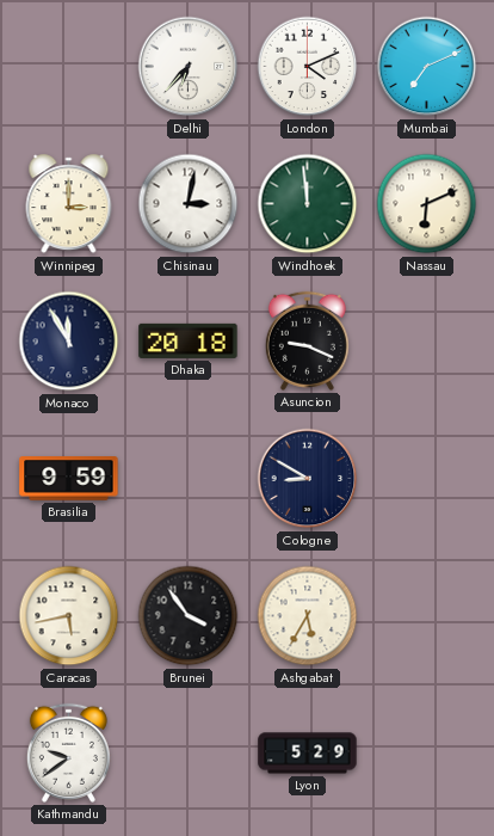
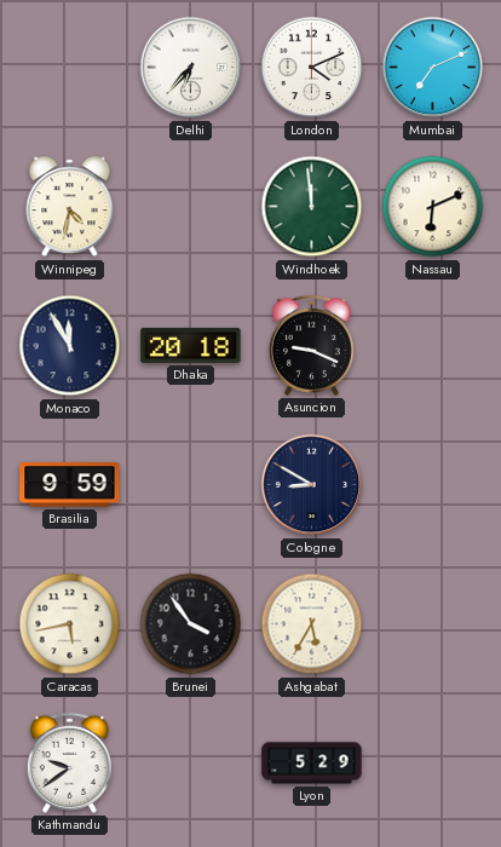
Winnipeg: 3:00 -> 4:32 (70, 207)
Chisinau: 3:02 -> none (189, 204)
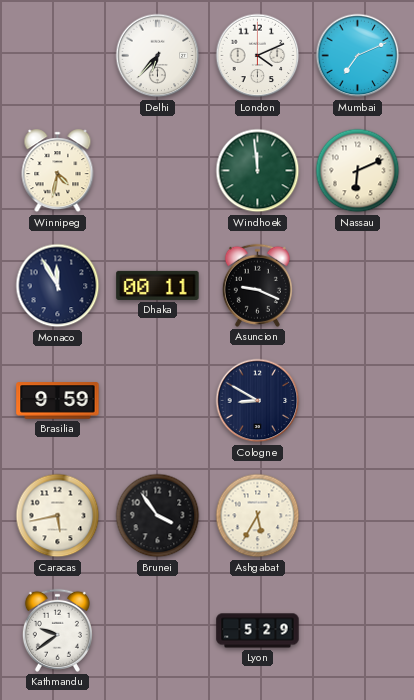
Dhaka: 20:18 -> 00:11 (158, 285)
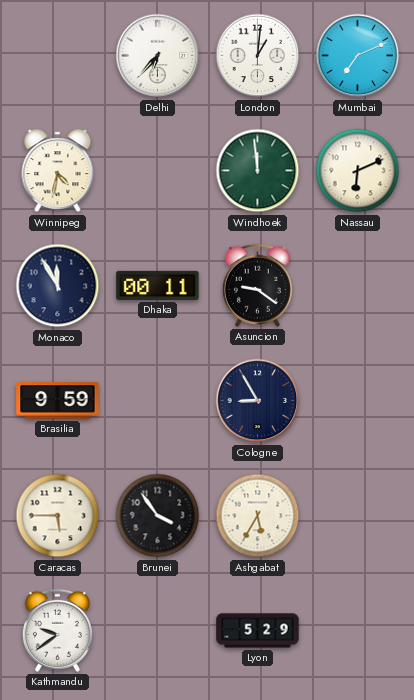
London: 4:11 -> 1:01 (258, 56)
Asuncion: 9:19 -> 9:21 (257, 285)
Cologne: 8:50 -> 8:55 (258, 401)
Caracas: 5:43 -> 5:45 (58, 516)
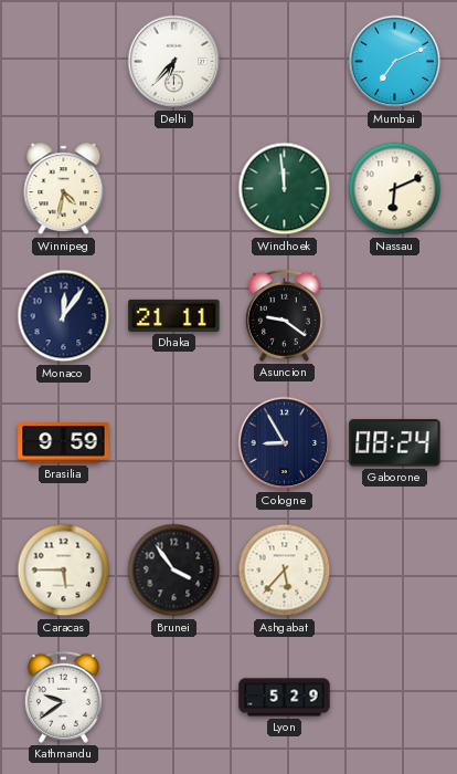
London: 1:01 -> none (258, 56)
Monaco: 11:55 -> 12:06 (64, 316)
Dhaka: 00:11 -> 21:11 (174, 315)
Gaborone: none -> 08:24 (395, 443)
Ashgabat: 5:35 -> 5:37 (285, 571)
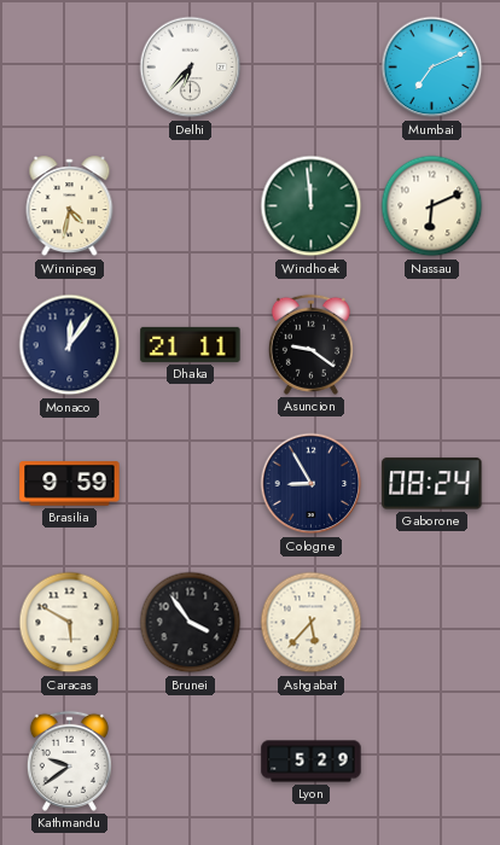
Caracas: 5:45 -> 5:50 (70, 623)
